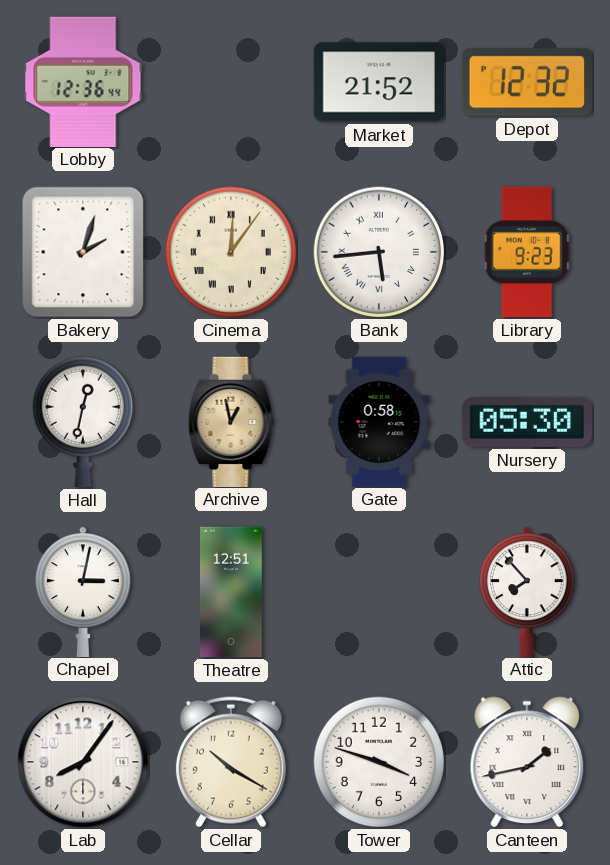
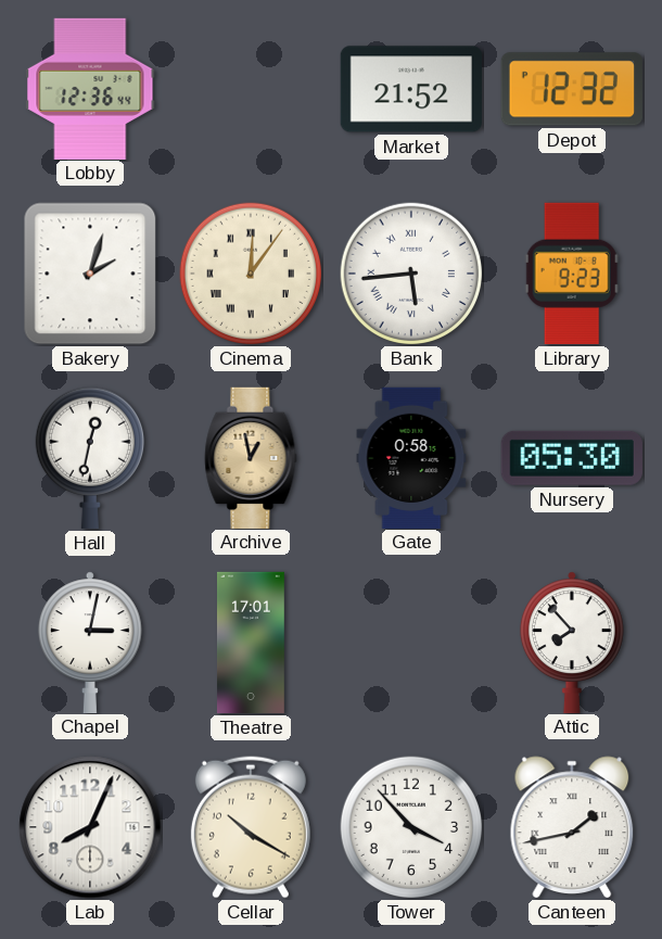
Theatre: 12:51 -> 17:01 (252, 643)
Lab: 8:06 -> 8:04 (90, 827)
Tower: 3:48 -> 3:53 (411, 827)
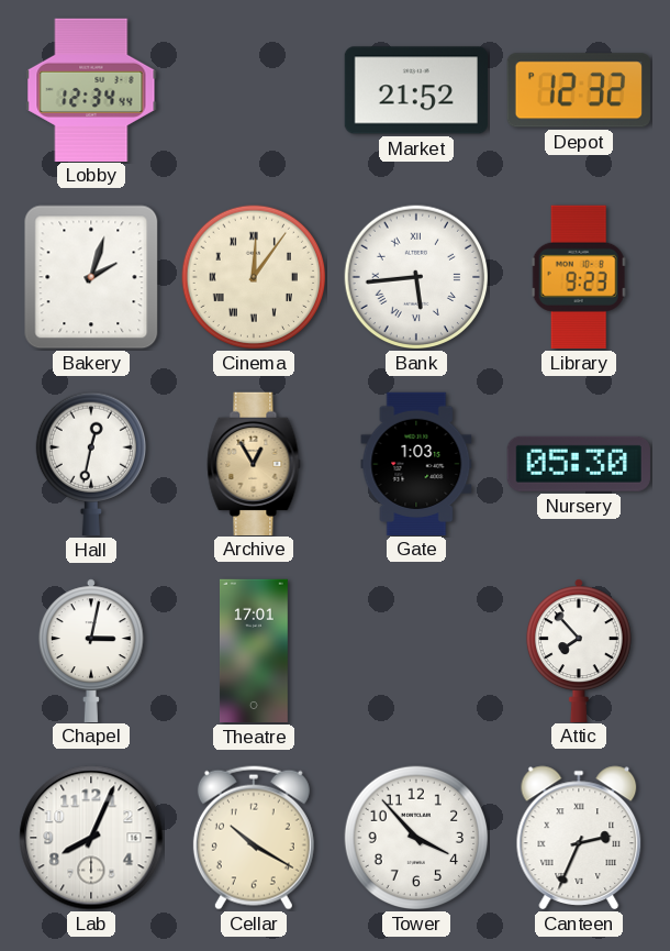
Lobby: 12:36 -> 12:34 (91, 89)
Archive: 12:58 -> 12:55 (254, 463)
Gate: 0:58 -> 1:03 (416, 463)
Canteen: 1:43 -> 2:34 (579, 838)
